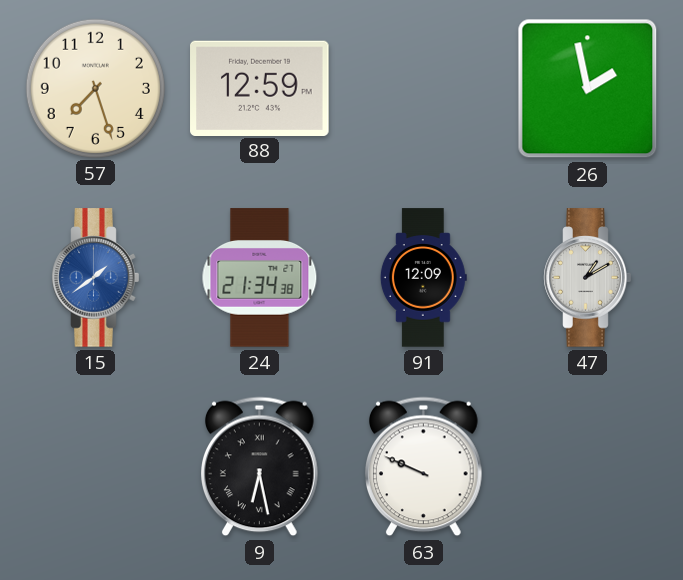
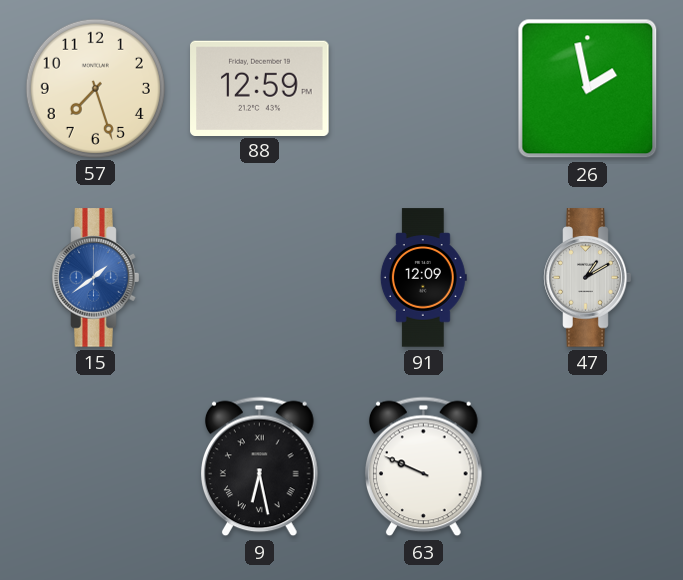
24: 21:34 -> none (260, 278)
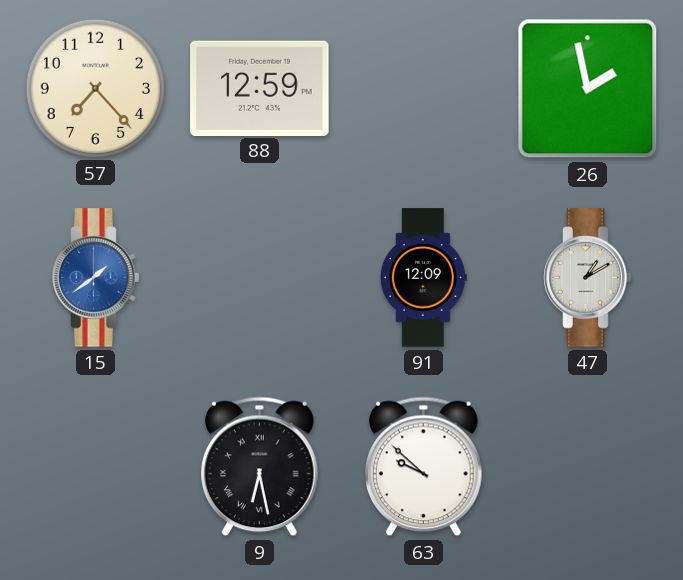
57: 7:27 -> 7:23 (95, 88)
63: 9:49 -> 9:52 (424, 467)
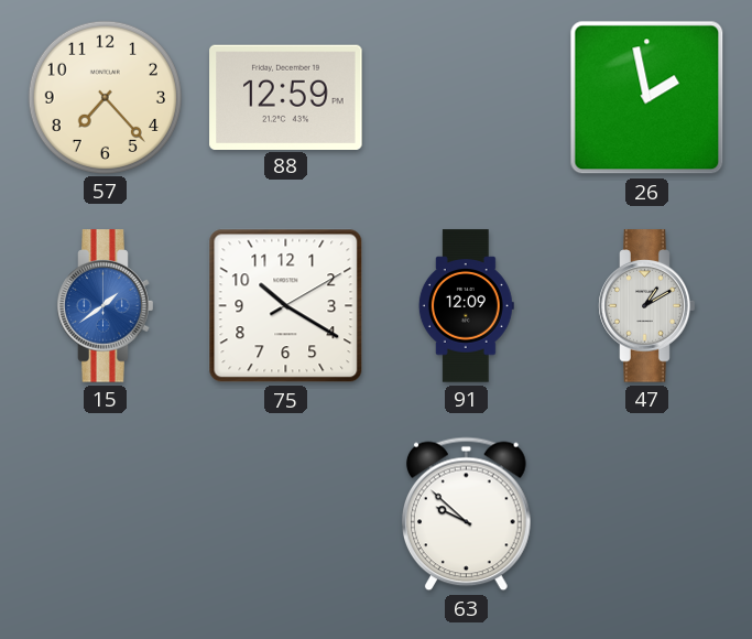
75: none -> 10:20 (286, 306)
9: 6:28 -> none (260, 467)
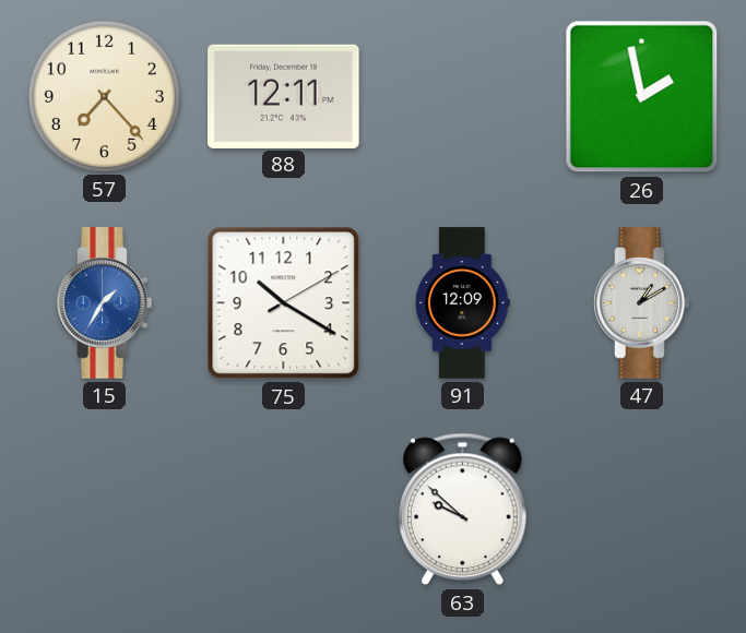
88: 12:59 -> 12:11 (284, 96)
15: 1:39 -> 1:35 (105, 303)
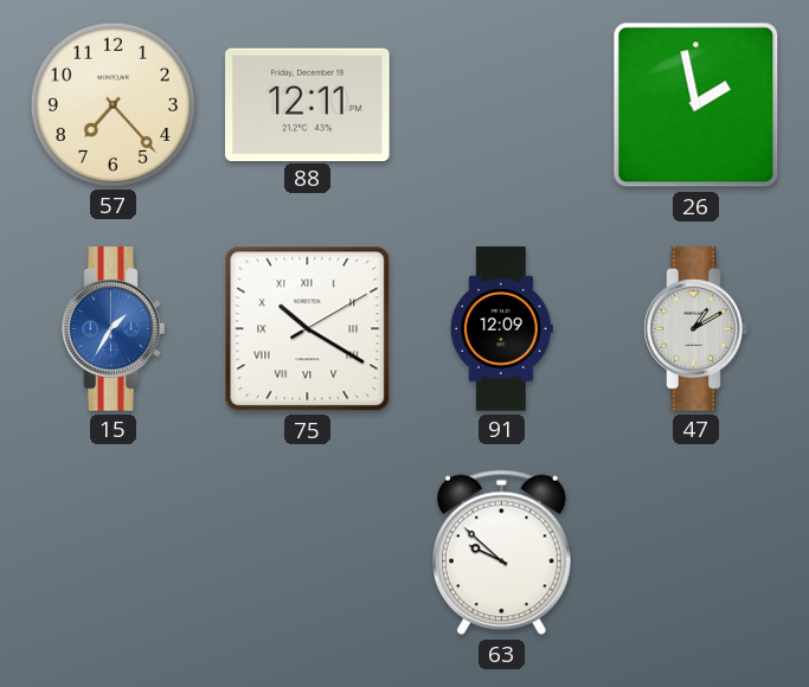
75 numerals: Arabic -> Roman (308, 329)
